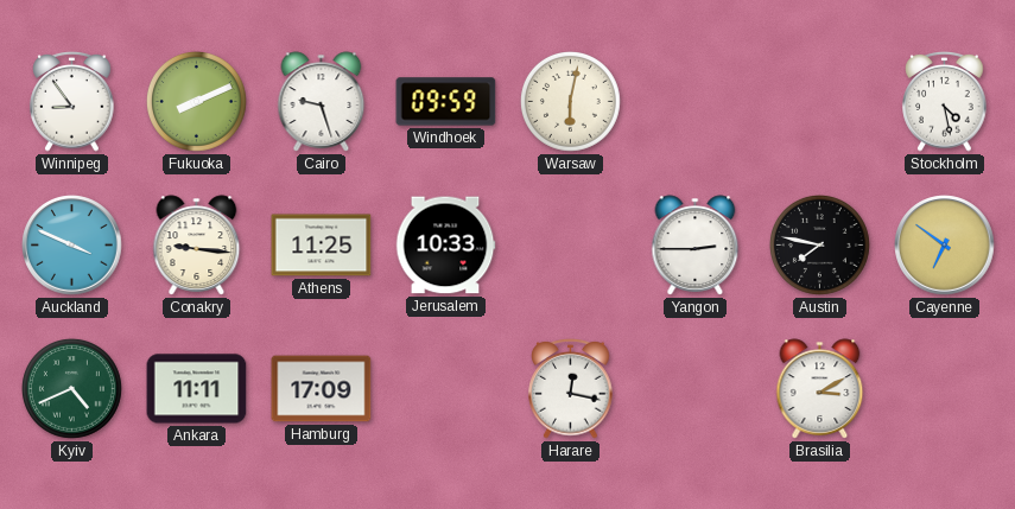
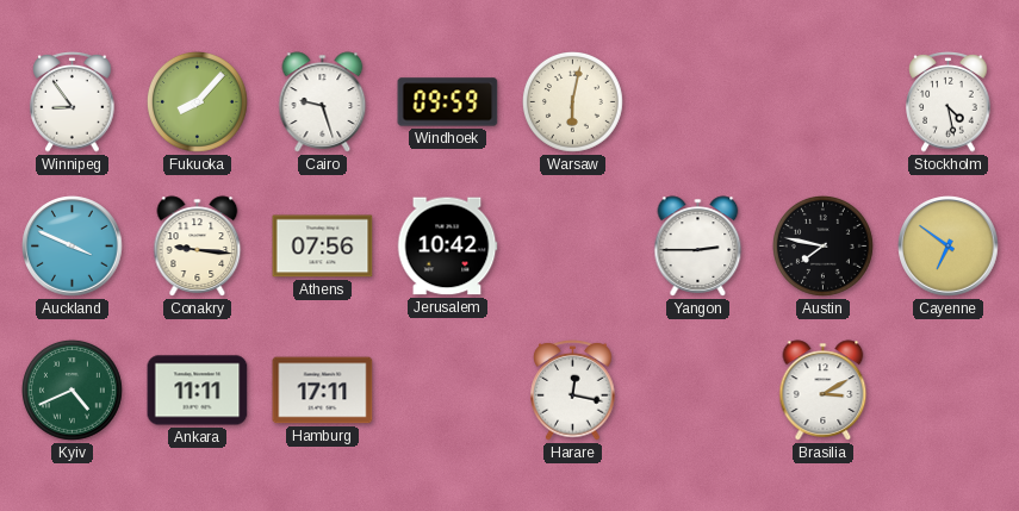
Fukuoka: 8:11 -> 8:07 (197, 102)
Athens: 11:25 -> 07:56 (323, 247)
Jerusalem: 10:33 -> 10:42 (447, 247)
Hamburg: 17:09 -> 17:11 (323, 391)
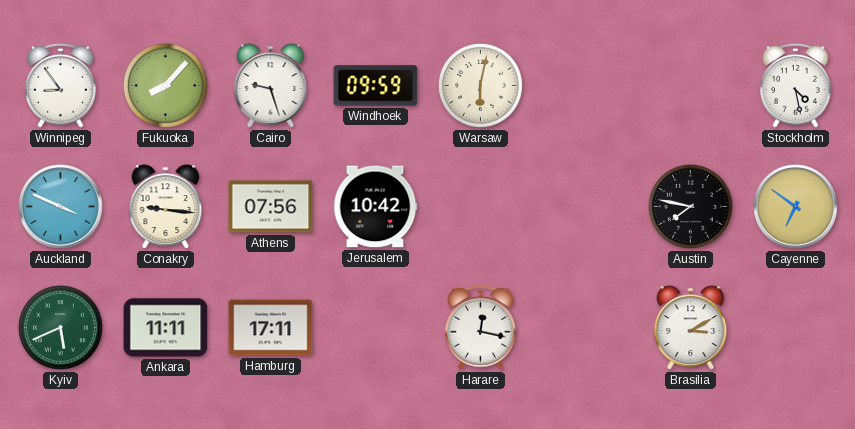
Yangon: 2:45 -> none (698, 247)
Kyiv: 4:41 -> 5:41 (60, 328)
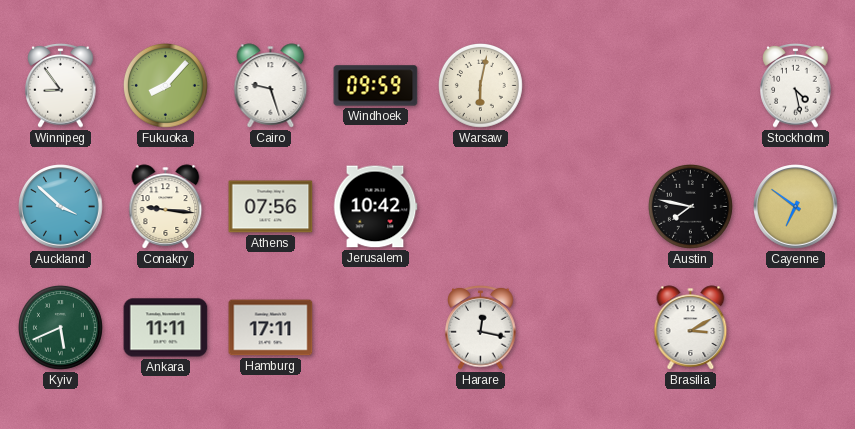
Auckland: 3:49 -> 3:52 (61, 207)
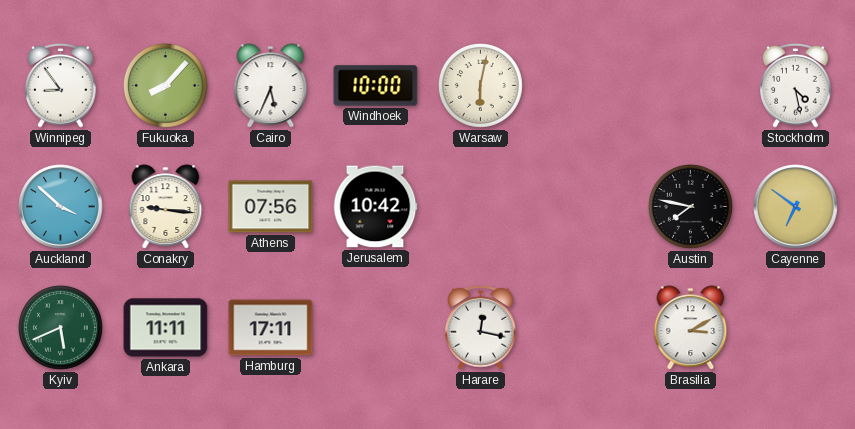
Cairo: 9:27 -> 5:34 (271, 86)
Windhoek: 09:59 -> 10:00 (376, 86)
